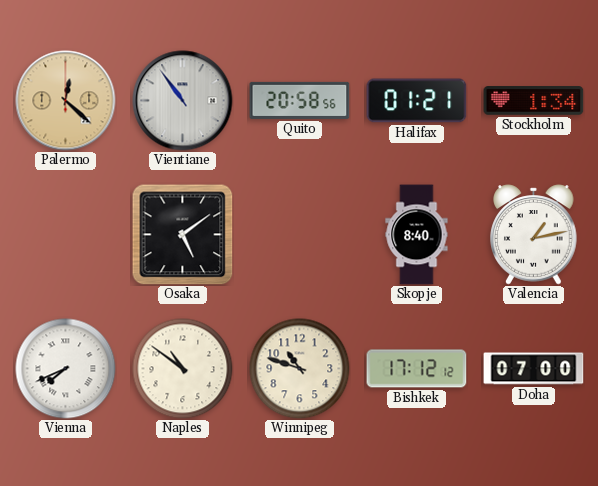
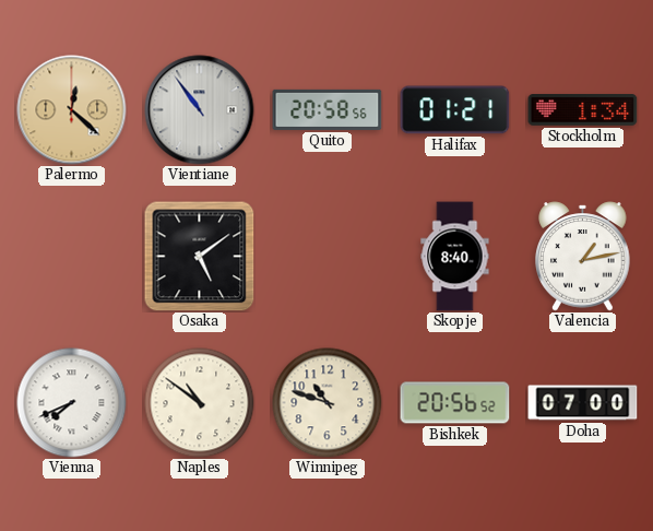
Bishkek: 17:12 -> 20:56 (455, 403)
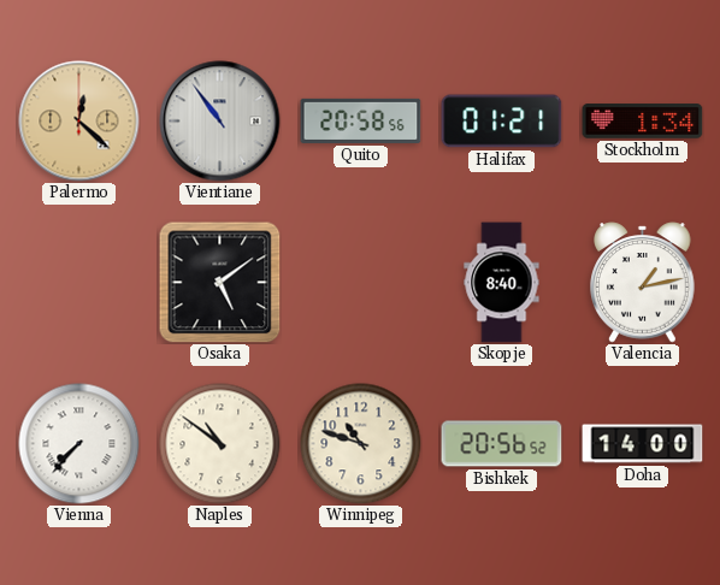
Vienna: 7:41 -> 7:37 (79, 444)
Doha: 07:00 -> 14:00 (643, 444)
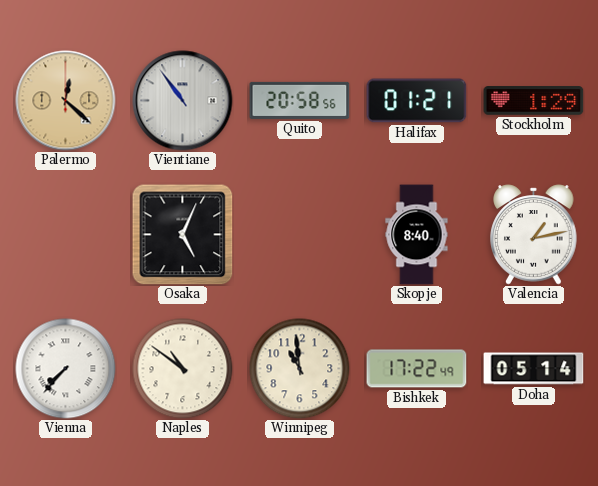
Stockholm: 1:34 -> 1:29 (534, 101)
Osaka: 5:09 -> 5:04 (182, 234)
Winnipeg: 10:48 -> 10:59 (300, 369)
Bishkek: 20:56 -> 17:22 (417, 369)
Doha: 14:00 -> 05:14 (534, 369)
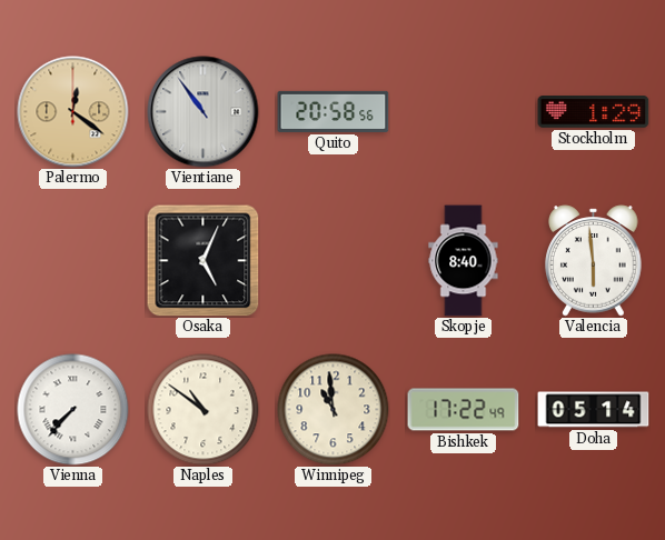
Palermo: 12:22 -> 12:21 (73, 112)
Halifax: 01:21 -> none (417, 101)
Valencia: 1:13 -> 5:59 (594, 261)
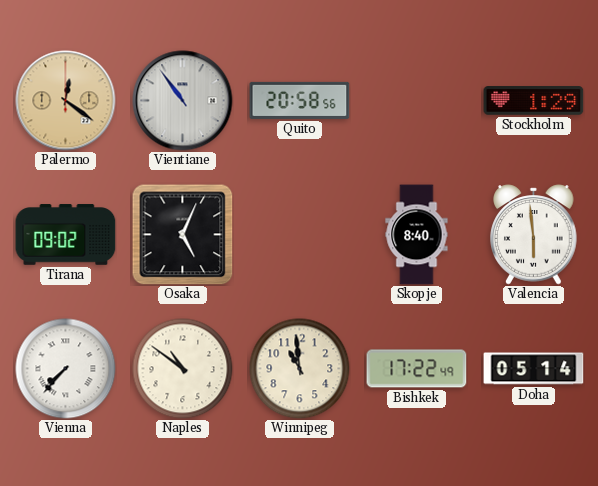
Tirana: none -> 09:02 (66, 235)
